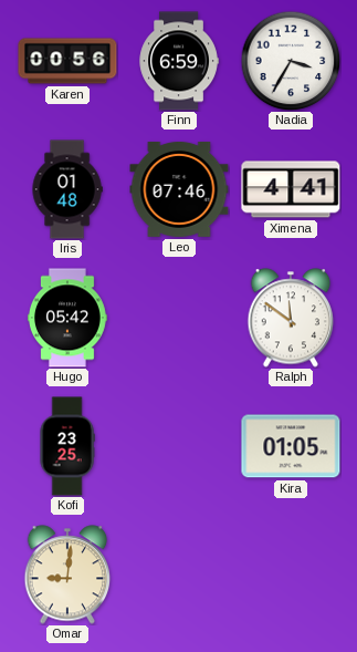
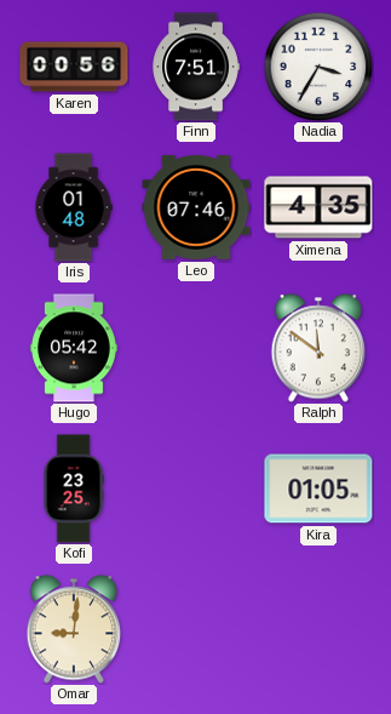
Finn: 6:59 -> 7:51 (196, 67)
Ximena: 4:41 -> 4:35 (318, 207)
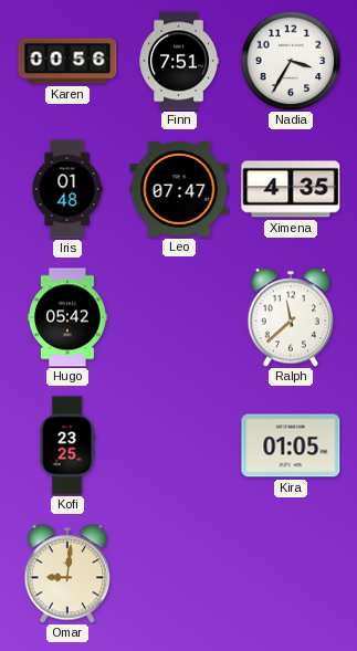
Leo: 07:46 -> 07:47 (179, 189)
Ralph: 11:51 -> 11:38 (291, 317)
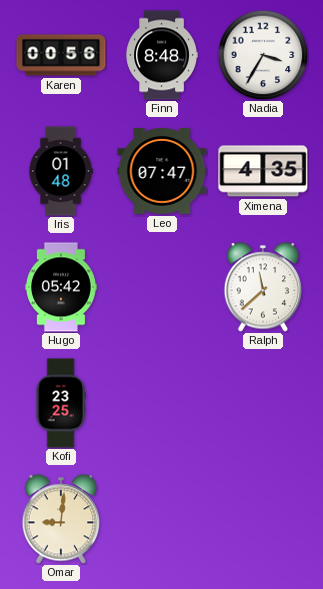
Finn: 7:51 -> 8:48 (162, 55)
Kira: 01:05 -> none (291, 445)
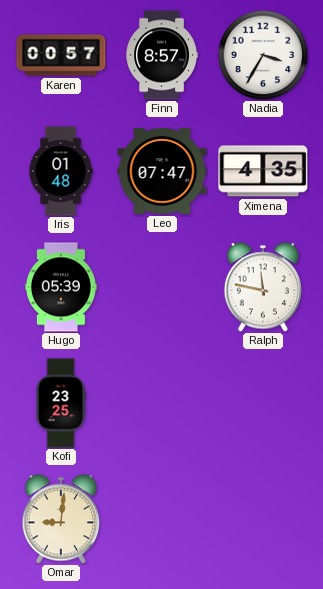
Karen: 00:56 -> 00:57 (61, 55)
Finn: 8:48 -> 8:57 (162, 55)
Hugo: 05:42 -> 05:39 (61, 287)
Ralph: 11:38 -> 11:47 (263, 287)
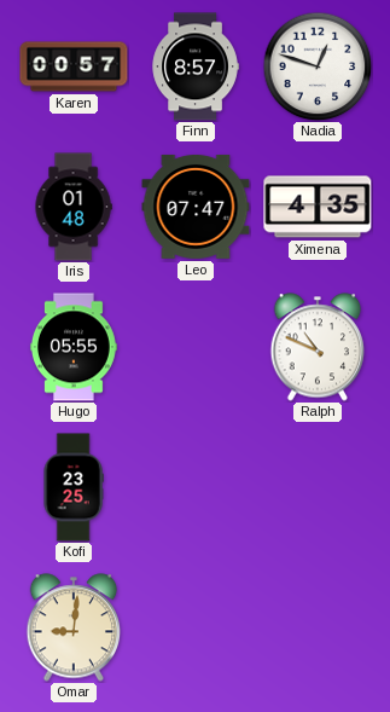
Nadia: 3:35 -> 12:48 (318, 66)
Hugo: 05:39 -> 05:55 (74, 347)
Ralph: 11:47 -> 10:49 (318, 347)
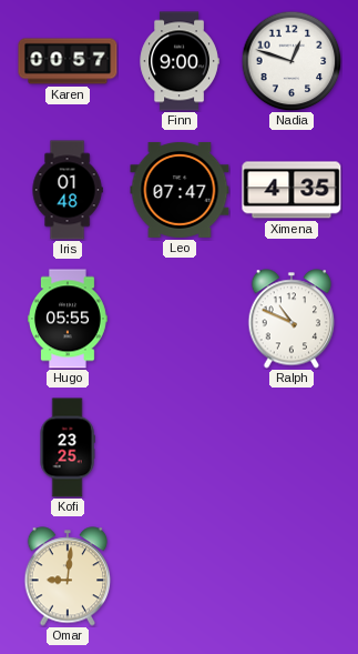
Finn: 8:57 -> 9:00 (180, 61)
